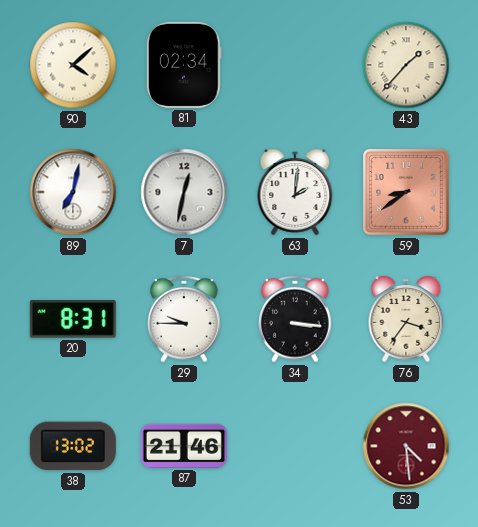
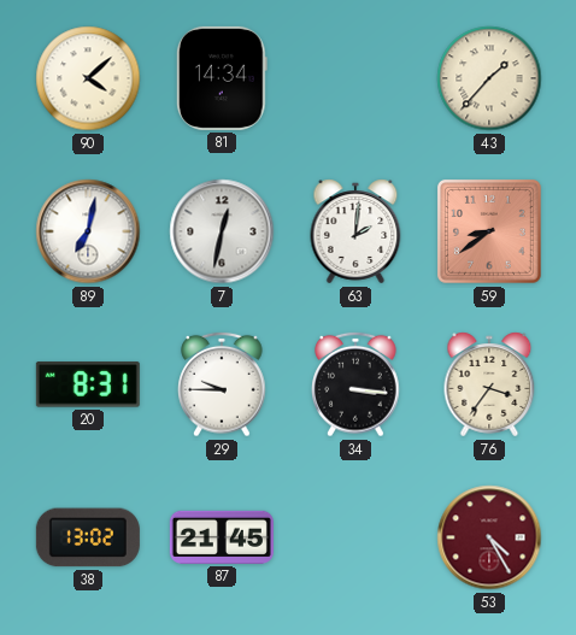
81: 02:34 -> 14:34 (222, 78)
87: 21:46 -> 21:45 (222, 537)
53: 4:29 -> 4:25 (489, 537)
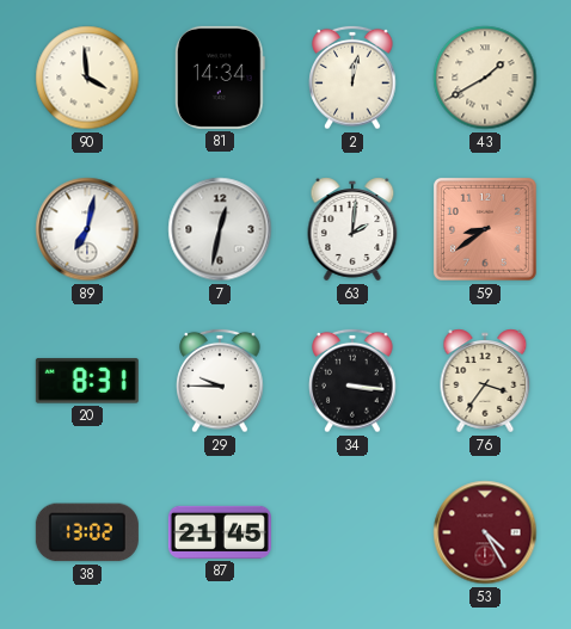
90: 4:08 -> 3:59 (87, 78)
2: none -> 12:02 (352, 78)
43: 1:37 -> 1:40 (485, 78)
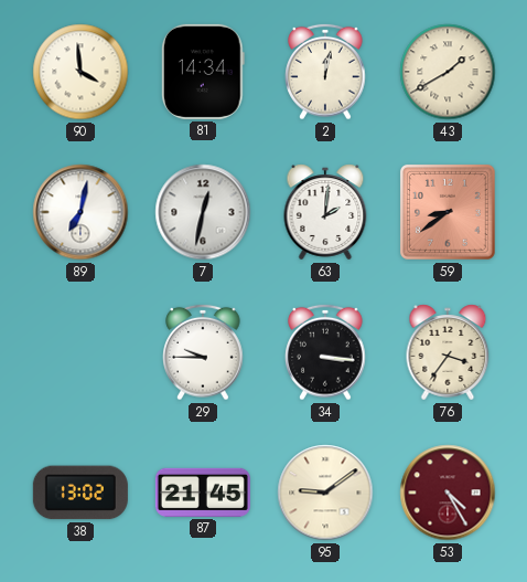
20: 8:31 -> none (87, 381)
95: none -> 9:09 (325, 493)
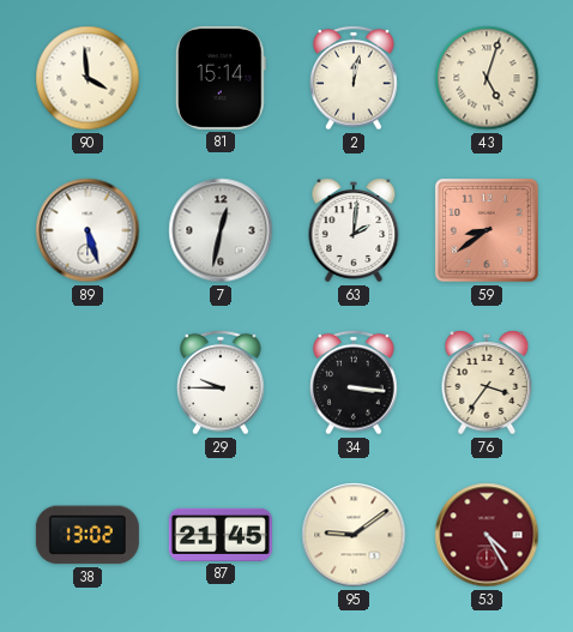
81: 14:34 -> 15:14 (221, 78)
43: 1:40 -> 5:03 (487, 78)
89: 7:02 -> 5:27 (88, 230)
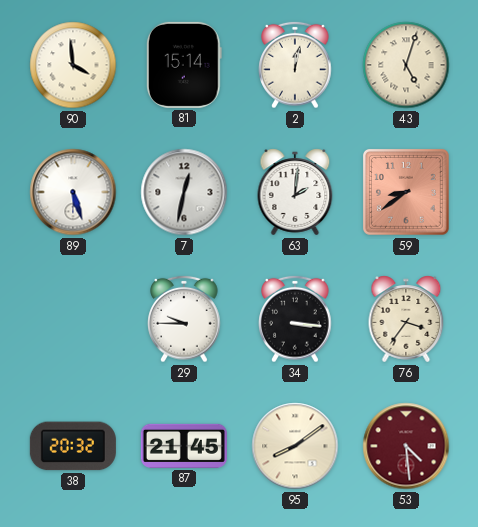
38: 13:02 -> 20:32 (73, 446)
95: 9:09 -> 8:09 (295, 446)
53: 4:25 -> 4:29 (406, 446)
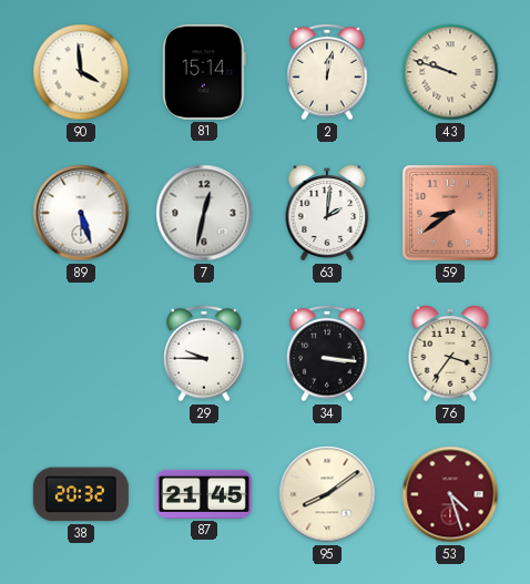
43: 5:03 -> 9:48 (450, 72)
53: 4:29 -> 4:27 (450, 494)
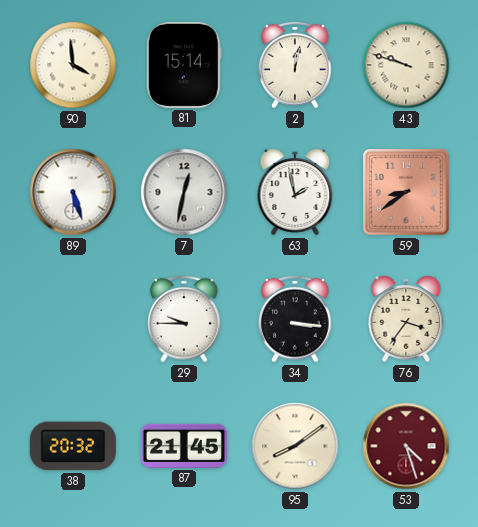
63: 2:01 -> 1:58 (295, 192)
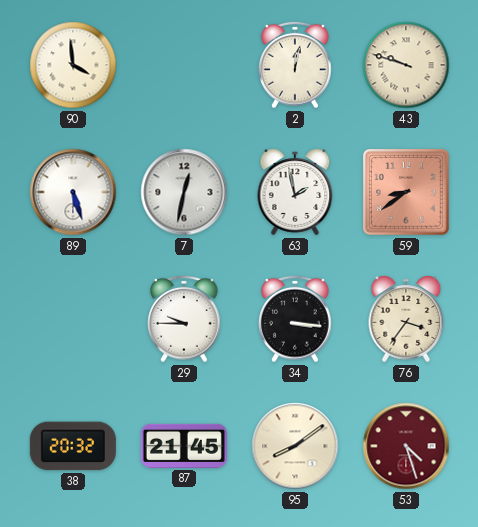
81: 15:14 -> none (184, 65)
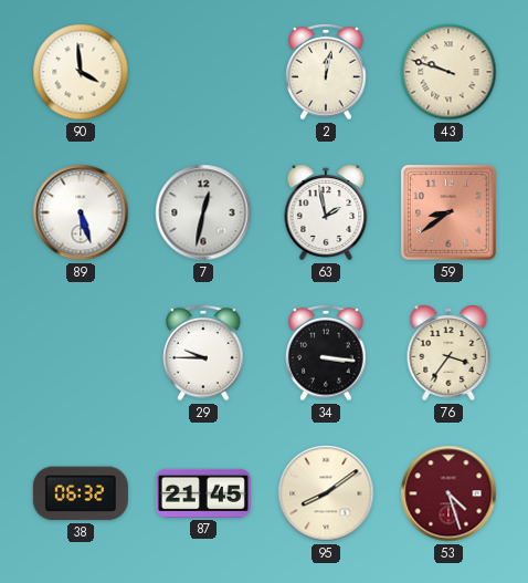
38: 20:32 -> 06:32 (81, 493)
